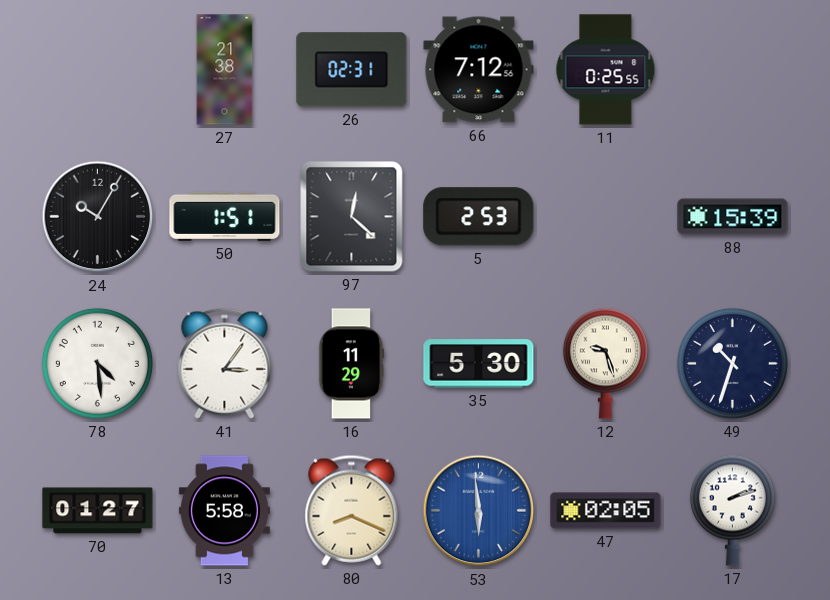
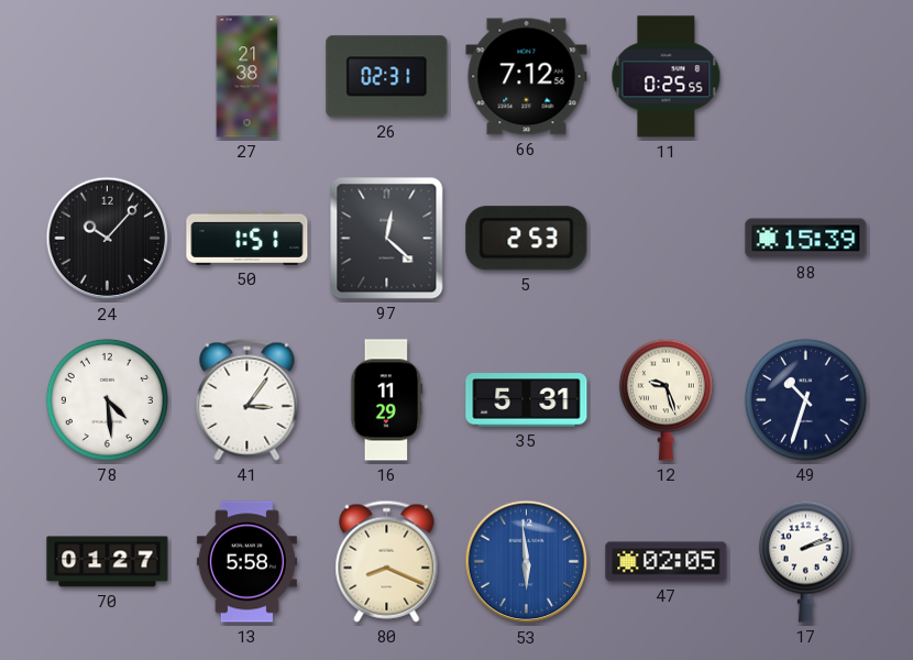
24: 10:05 -> 10:07 (108, 239)
35: 5:30 -> 5:31 (527, 400)
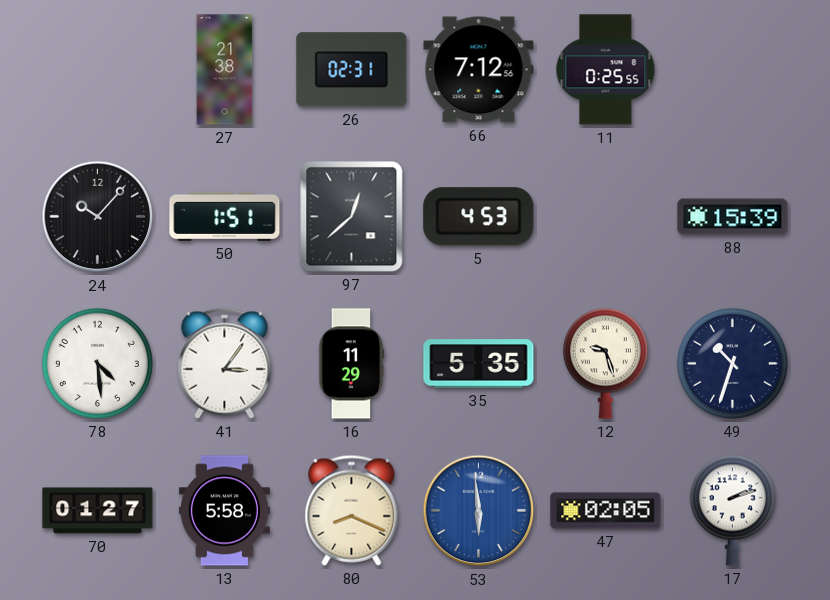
97: 12:22 -> 12:38 (352, 217)
5: 2:53 -> 4:53 (479, 217)
35: 5:31 -> 5:35 (479, 364)
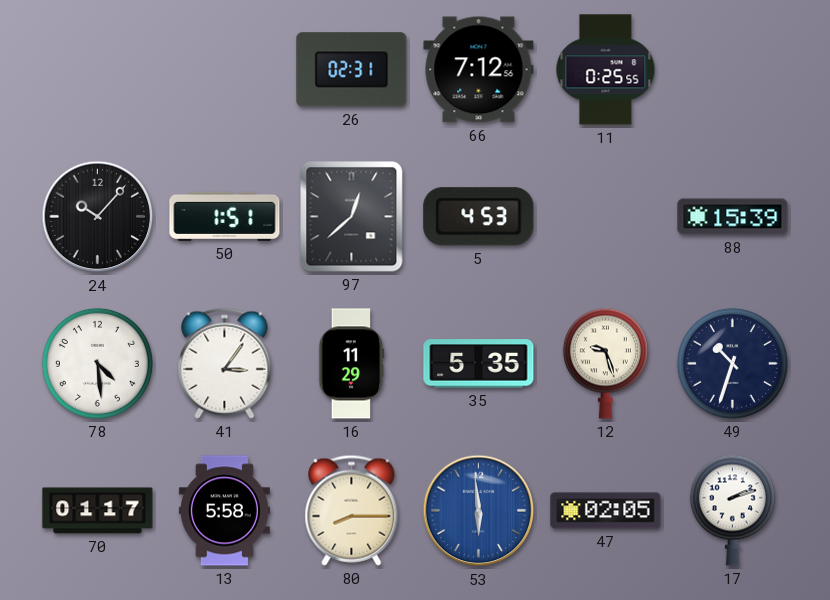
27: 21:38 -> none (225, 70)
70: 01:27 -> 01:17 (98, 511)
80: 8:19 -> 8:15 (352, 510)
